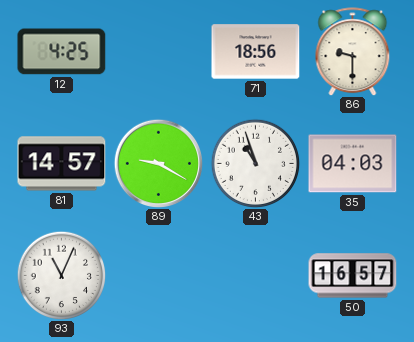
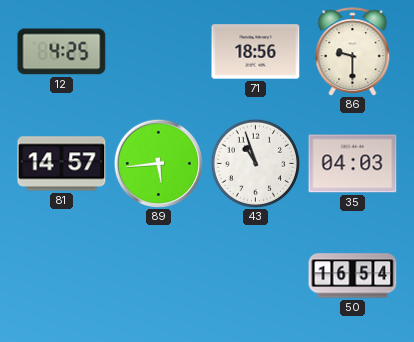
89: 9:20 -> 5:44 (158, 163)
93: 11:04 -> none (61, 275)
50: 16:57 -> 16:54 (353, 276)
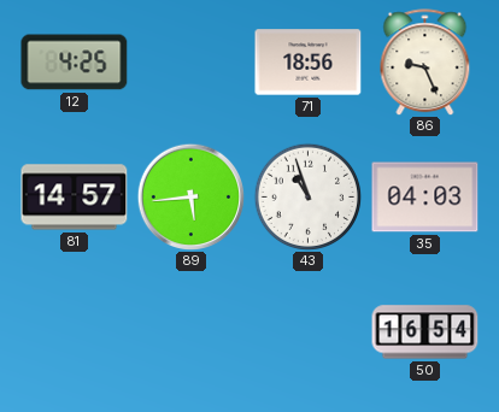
86: 9:30 -> 9:26 (425, 63)
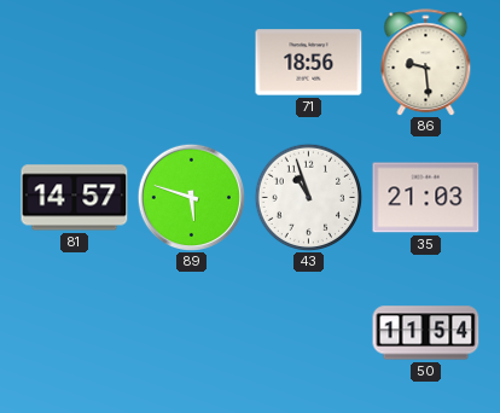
12: 4:25 -> none (75, 63)
86: 9:26 -> 9:29 (426, 63)
89: 5:44 -> 5:48 (191, 197)
35: 04:03 -> 21:03 (426, 198)
50: 16:54 -> 11:54 (426, 333)
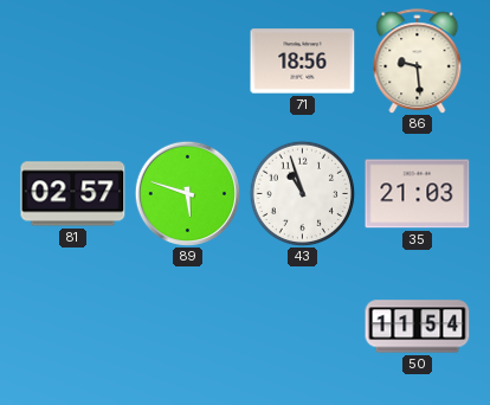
81: 14:57 -> 02:57 (73, 194)
